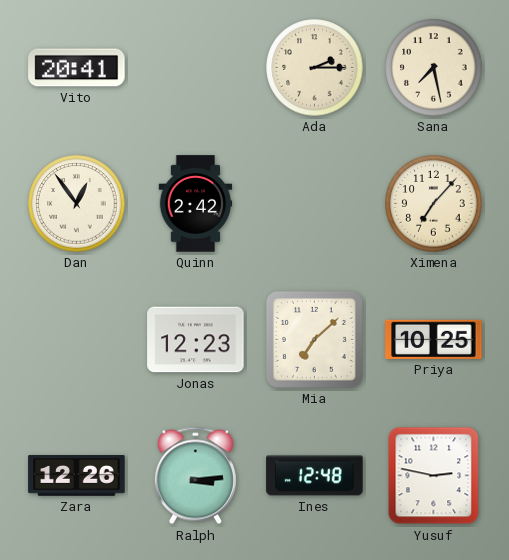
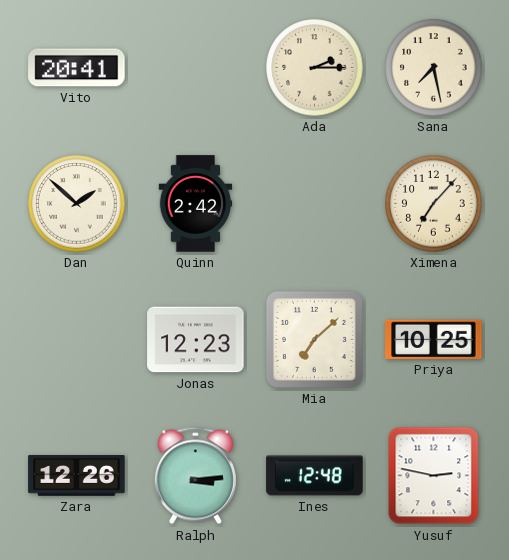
Dan: 12:54 -> 1:52 (77, 204)
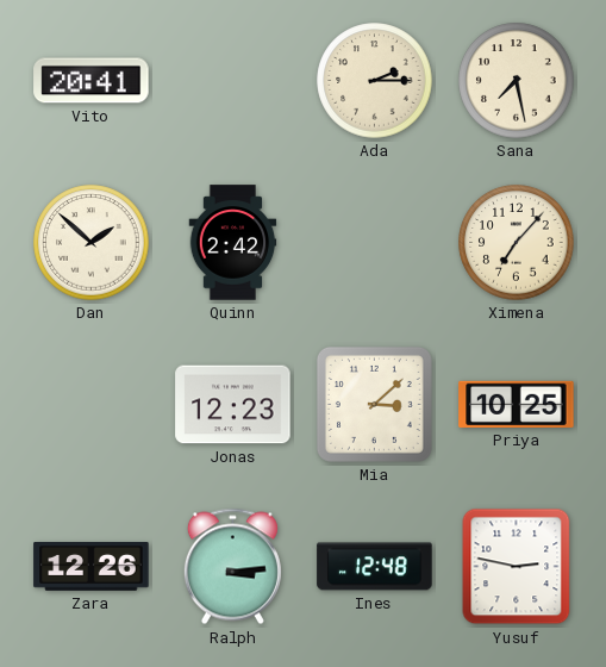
Mia: 7:08 -> 3:08 (374, 404)
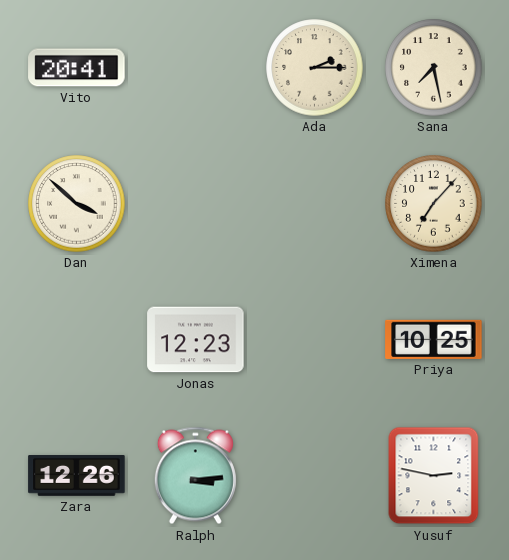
Dan: 1:52 -> 3:52 (77, 204)
Quinn: 2:42 -> none (233, 243)
Mia: 3:08 -> none (374, 404)
Ines: 12:48 -> none (375, 567)
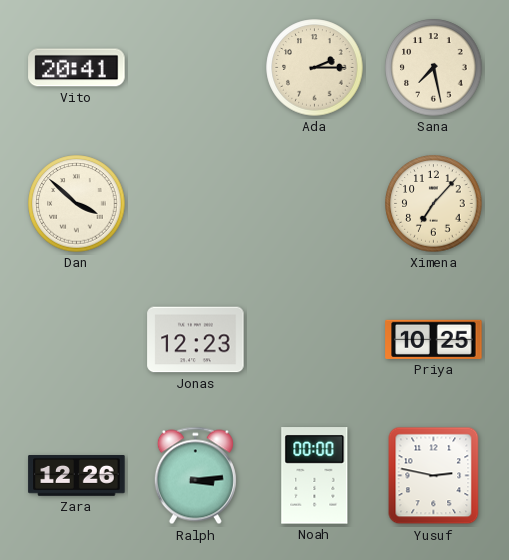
Noah: none -> 00:00 (315, 476)
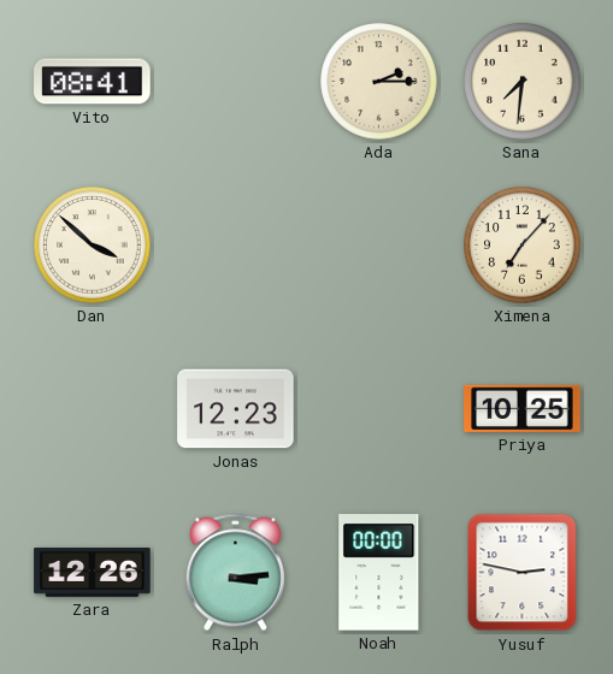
Vito: 20:41 -> 08:41 (93, 82)
Sana: 7:28 -> 7:31 (523, 82)
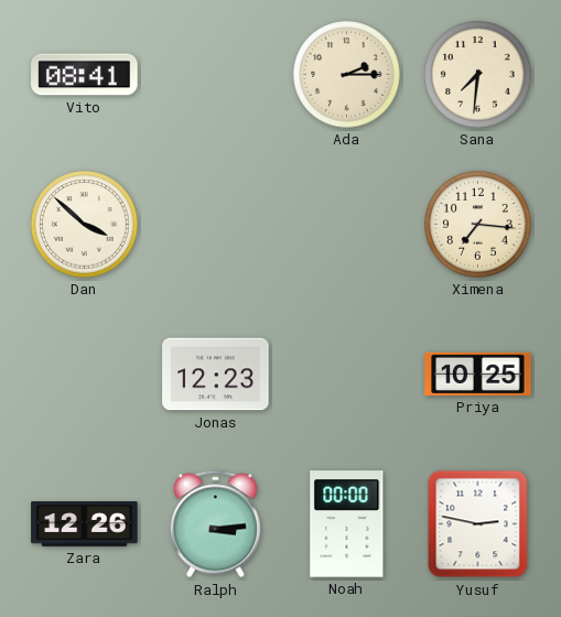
Ximena: 7:07 -> 7:16 (478, 225)
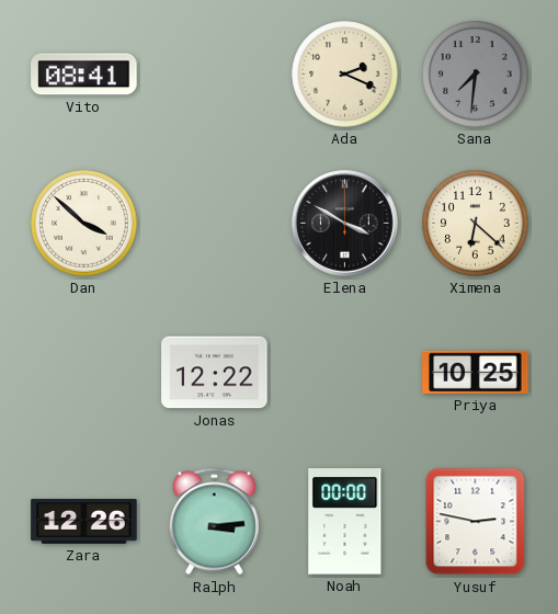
Ada: 2:15 -> 2:19 (345, 75)
Sana dial: cream -> grey (476, 75)
Elena: none -> 3:50 (345, 224)
Ximena: 7:16 -> 6:22 (476, 224)
Jonas: 12:23 -> 12:22 (215, 373)
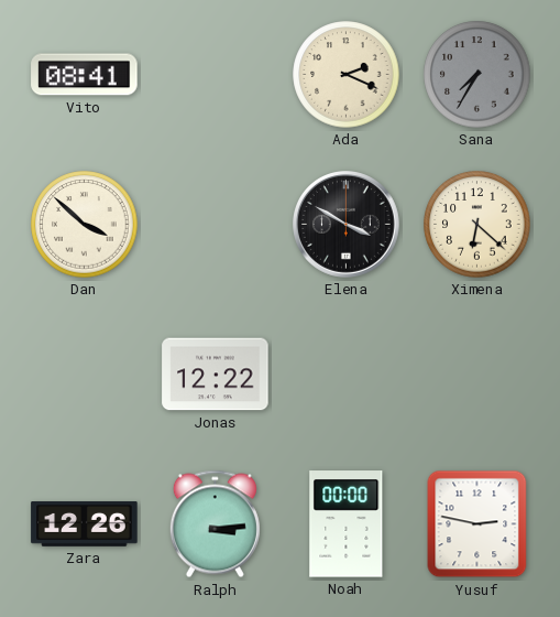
Sana: 7:31 -> 7:35 (477, 75)
Priya: 10:25 -> none (476, 372)
